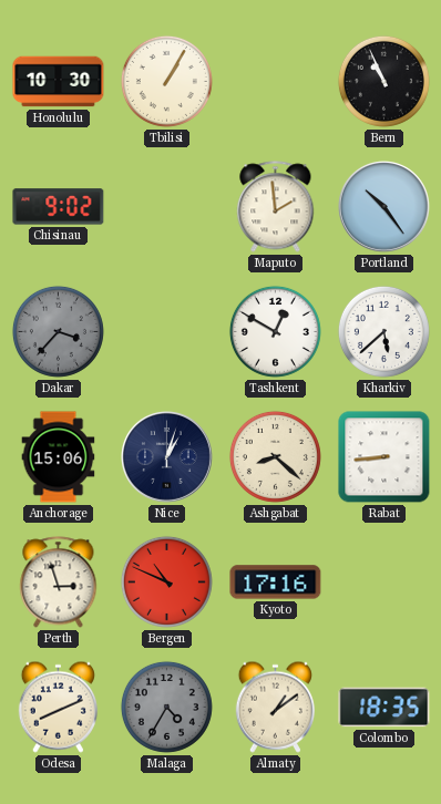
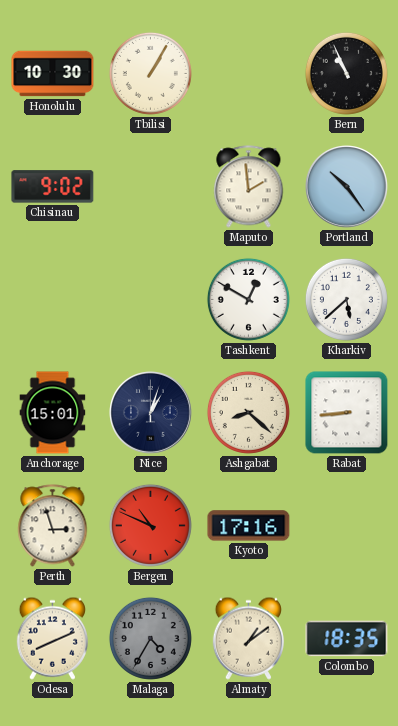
Dakar: 3:37 -> none (58, 331)
Anchorage: 15:06 -> 15:01 (53, 413)
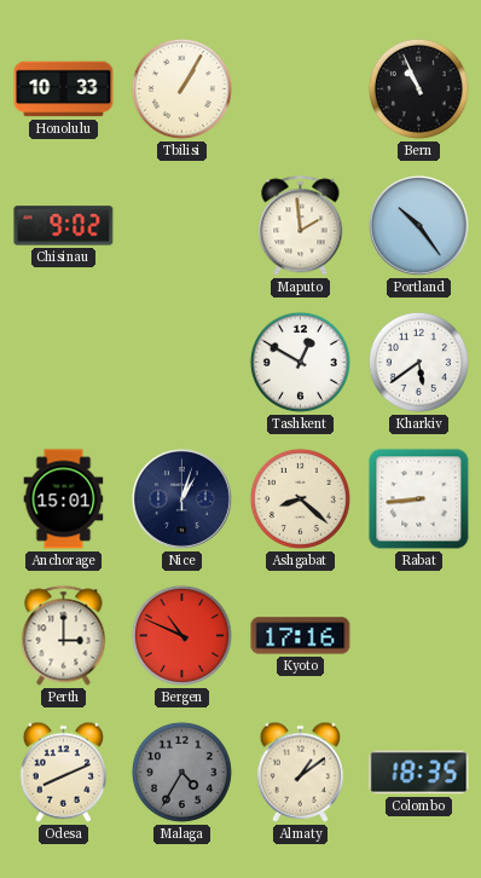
Honolulu: 10:30 -> 10:33 (64, 89)
Kharkiv: 5:38 -> 5:39 (418, 362)
Perth: 2:57 -> 3:00 (64, 636)
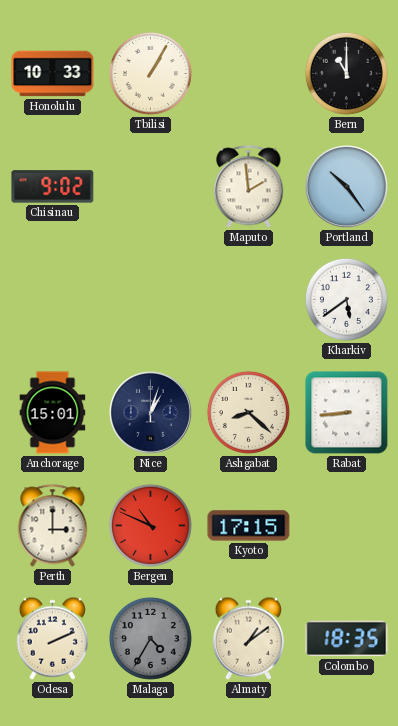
Bern: 10:56 -> 11:00 (346, 73)
Tashkent: 12:50 -> none (300, 362)
Kyoto: 17:16 -> 17:15 (249, 526)
Odesa: 8:11 -> 2:11 (52, 638)
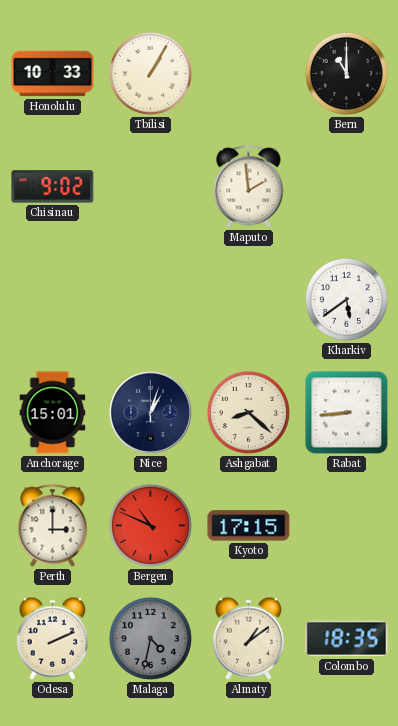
Portland: 10:24 -> none (347, 187)
Malaga: 4:35 -> 4:32 (150, 638)
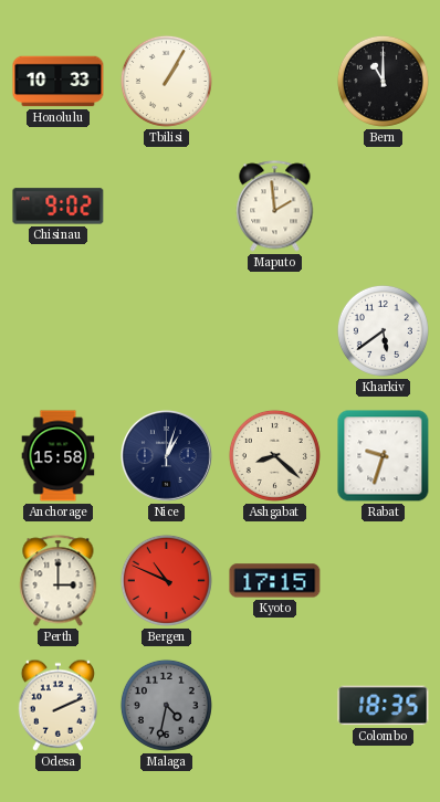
Anchorage: 15:01 -> 15:58 (59, 456)
Rabat: 8:44 -> 9:33 (384, 456)
Almaty: 1:09 -> none (248, 638)
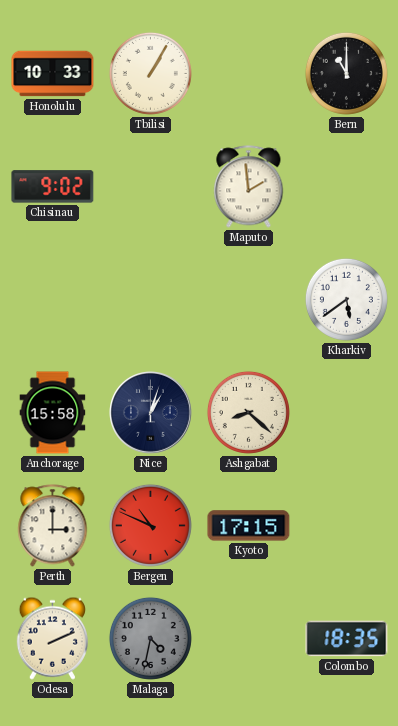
Rabat: 9:33 -> none (384, 456)
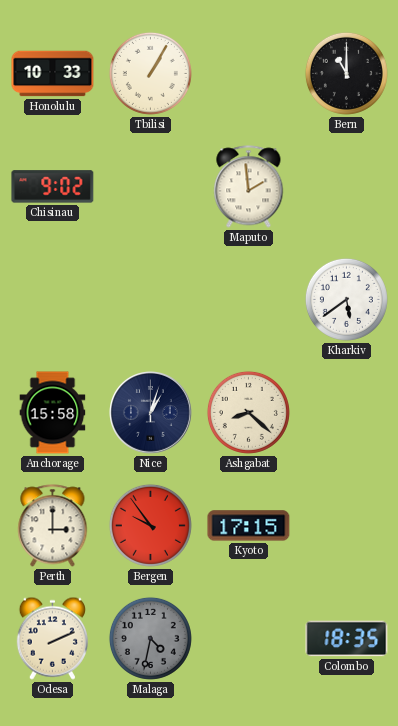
Bergen: 10:49 -> 9:54 (150, 525)
